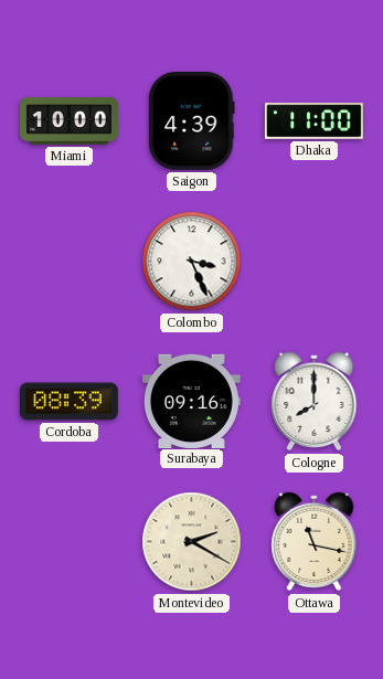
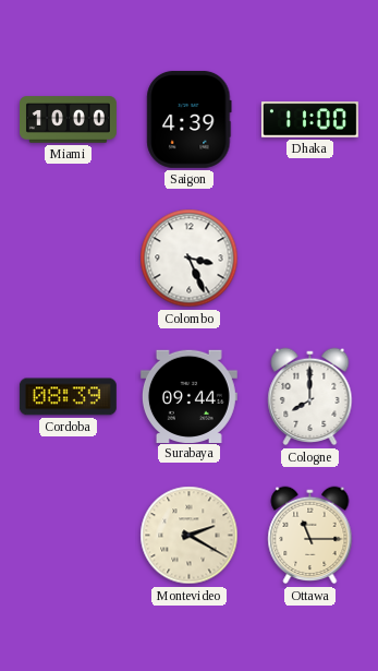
Surabaya: 09:16 -> 09:44 (188, 396)
Ottawa: 11:17 -> 11:15 (310, 536)
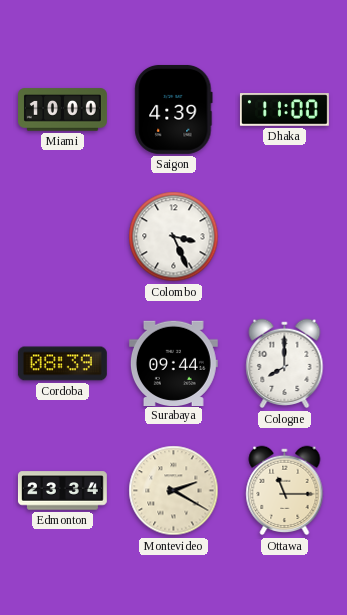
Edmonton: none -> 23:34 (62, 491)
